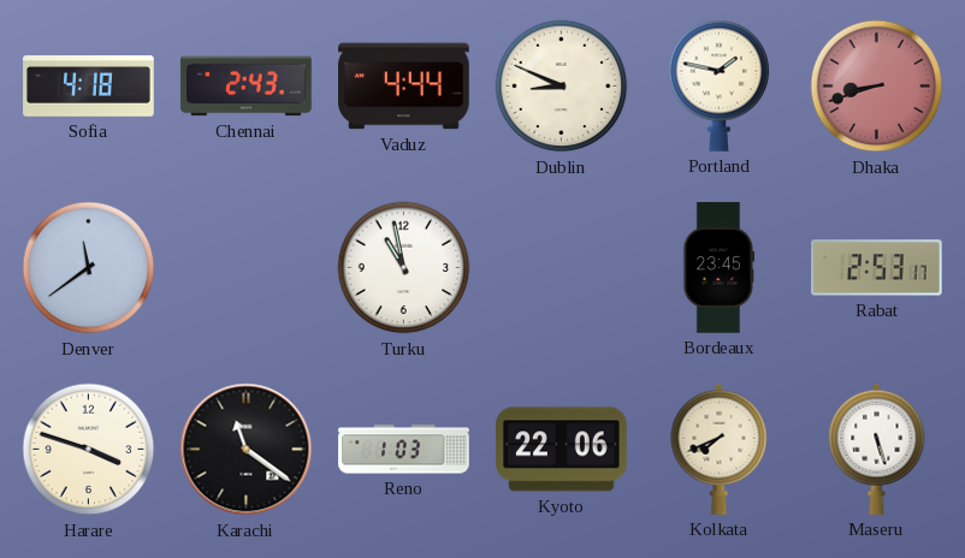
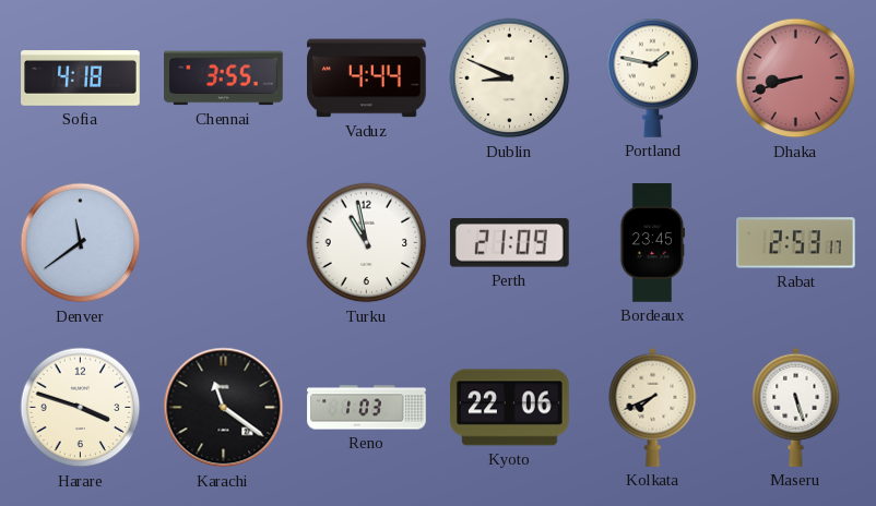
Chennai: 2:43 -> 3:55 (224, 79)
Perth: none -> 21:09 (509, 243)
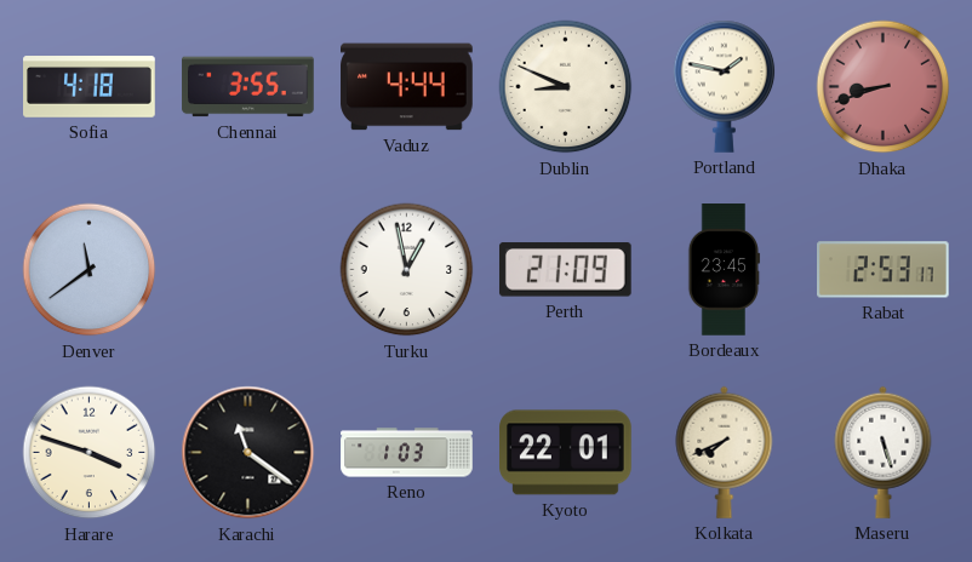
Turku: 10:58 -> 12:58 (407, 270)
Kyoto: 22:06 -> 22:01 (566, 453)
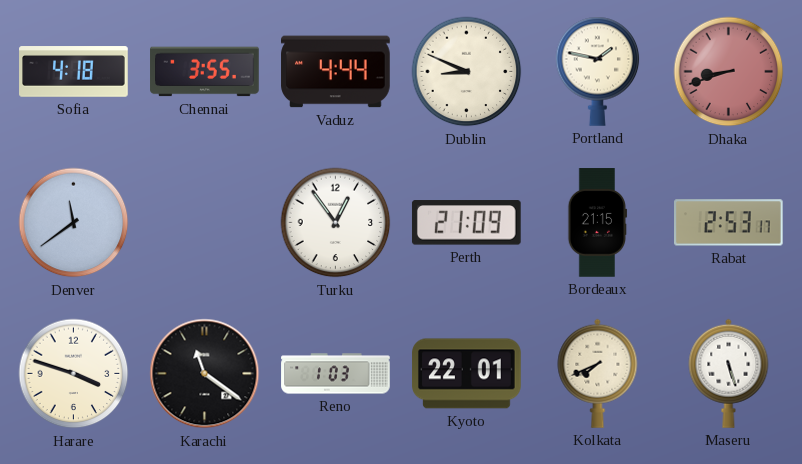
Turku: 12:58 -> 12:54 (336, 223)
Bordeaux: 23:45 -> 21:15 (598, 223)
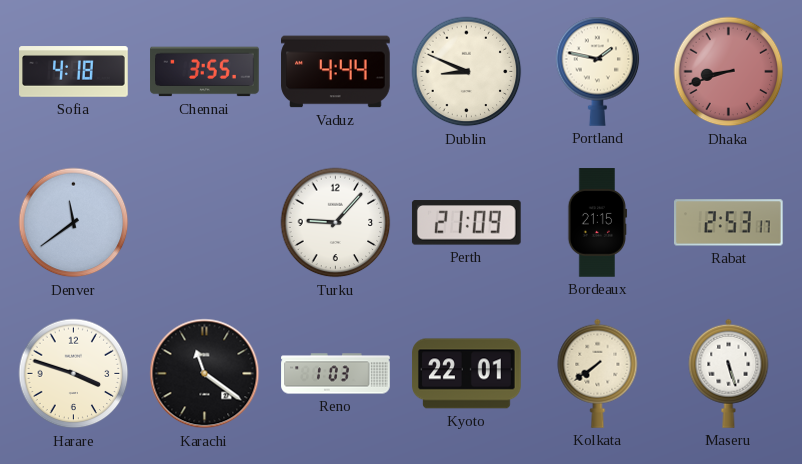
Turku: 12:54 -> 9:07 (336, 223)
Kolkata: 7:41 -> 7:39 (598, 373)
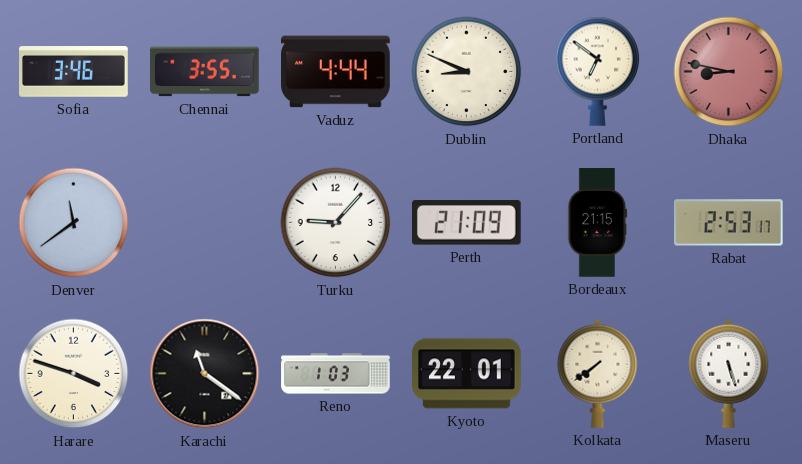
Sofia: 4:18 -> 3:46 (74, 72)
Portland: 1:47 -> 6:51 (598, 71)
Dhaka: 8:42 -> 8:47 (729, 72)
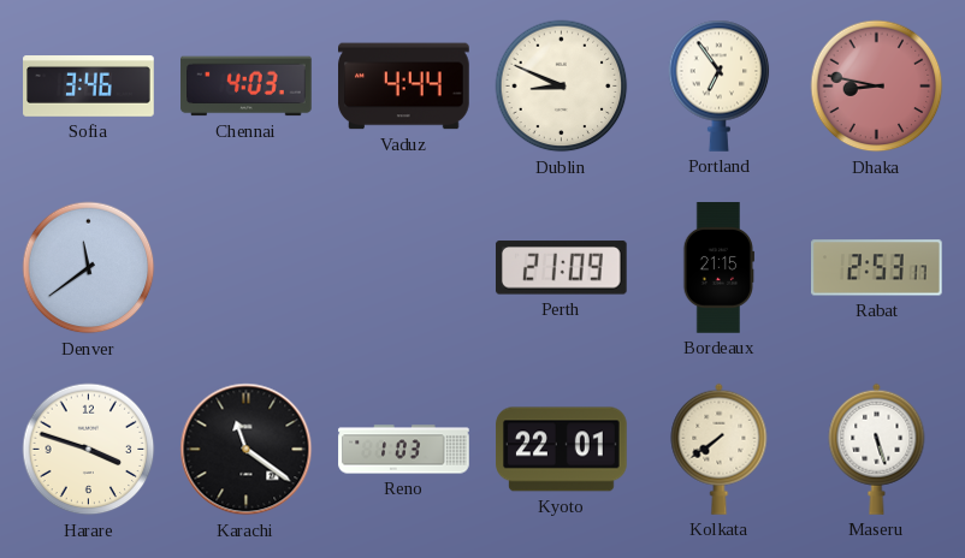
Chennai: 3:55 -> 4:03 (247, 87)
Portland: 6:51 -> 6:54 (720, 85)
Turku: 9:07 -> none (336, 223)
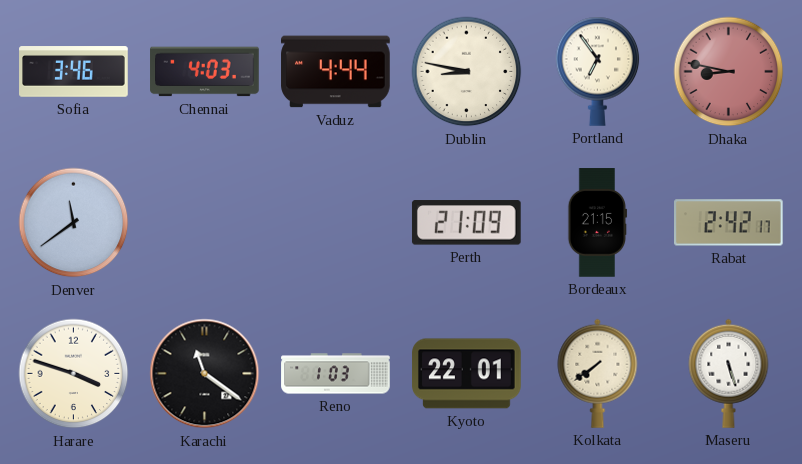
Dublin: 8:49 -> 8:47 (467, 72)
Rabat: 2:53 -> 2:42 (729, 223)
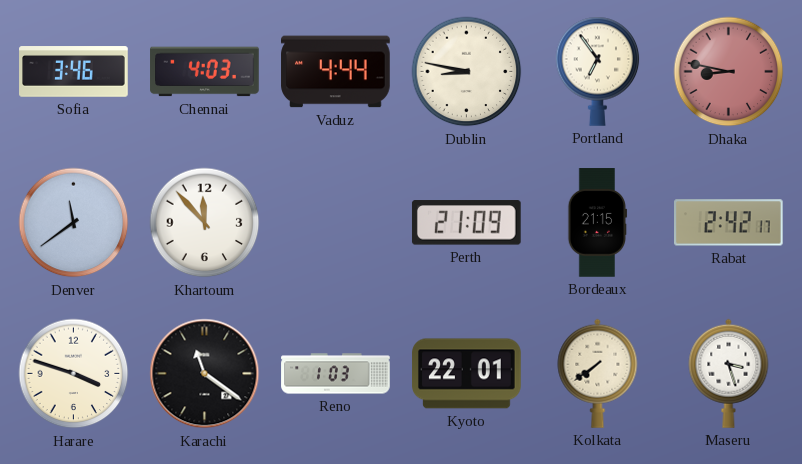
Khartoum: none -> 11:53 (205, 223)
Maseru: 5:27 -> 3:27 (729, 373)
